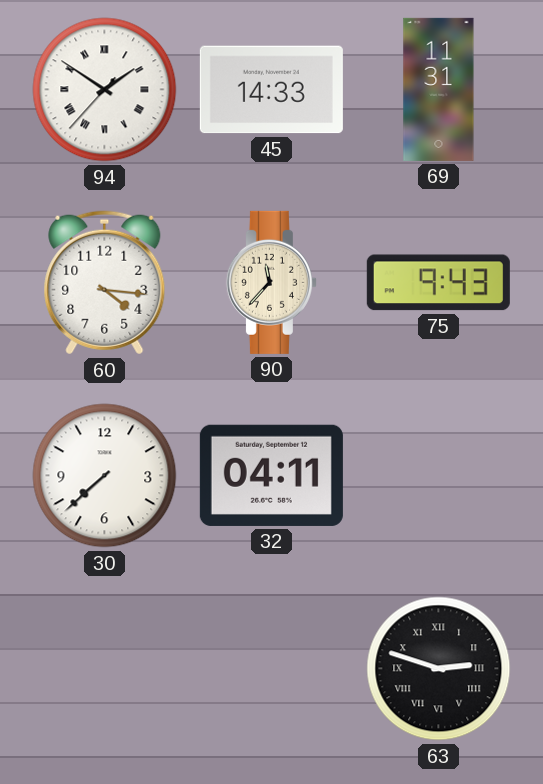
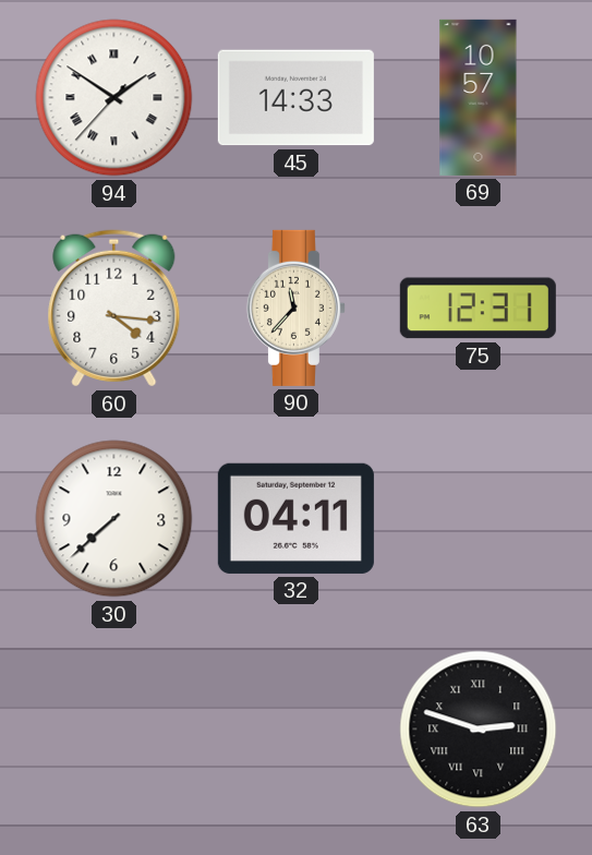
69: 11:31 -> 10:57 (479, 97)
75: 9:43 -> 12:31 (478, 309)
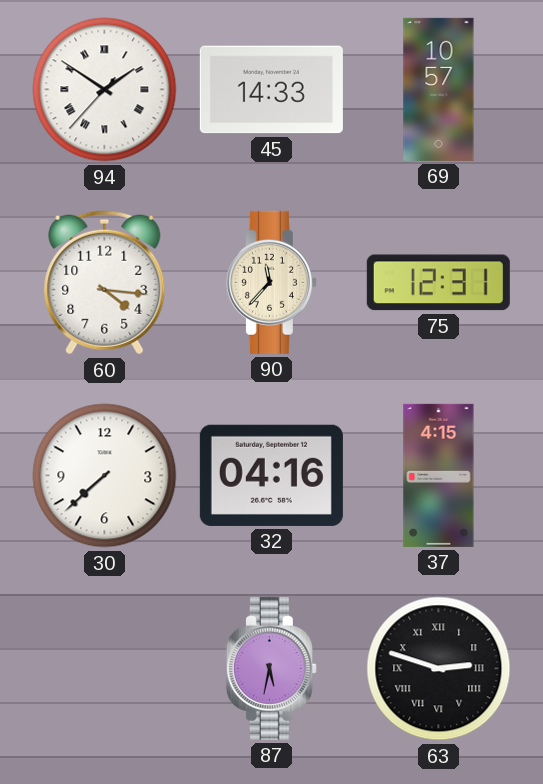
32: 04:11 -> 04:16 (271, 475)
37: none -> 4:15 (439, 475)
87: none -> 5:32 (271, 668)
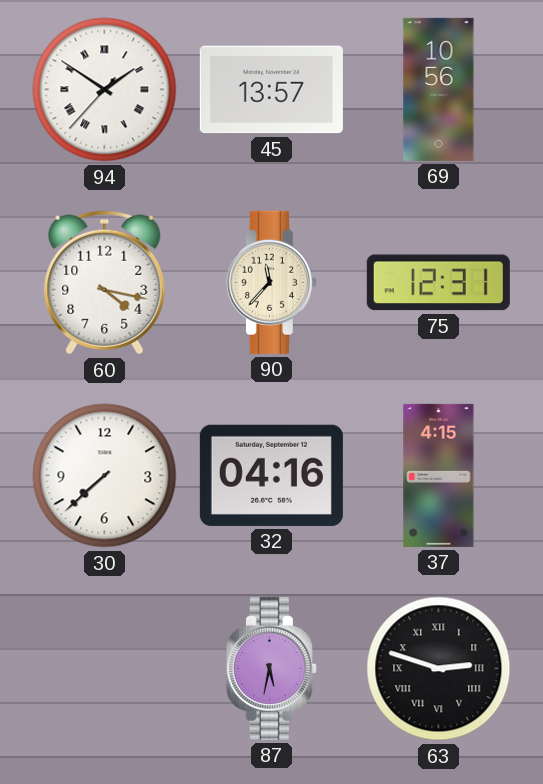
45: 14:33 -> 13:57 (271, 90)
69: 10:57 -> 10:56 (439, 89)
60: 4:16 -> 4:17 (105, 283)
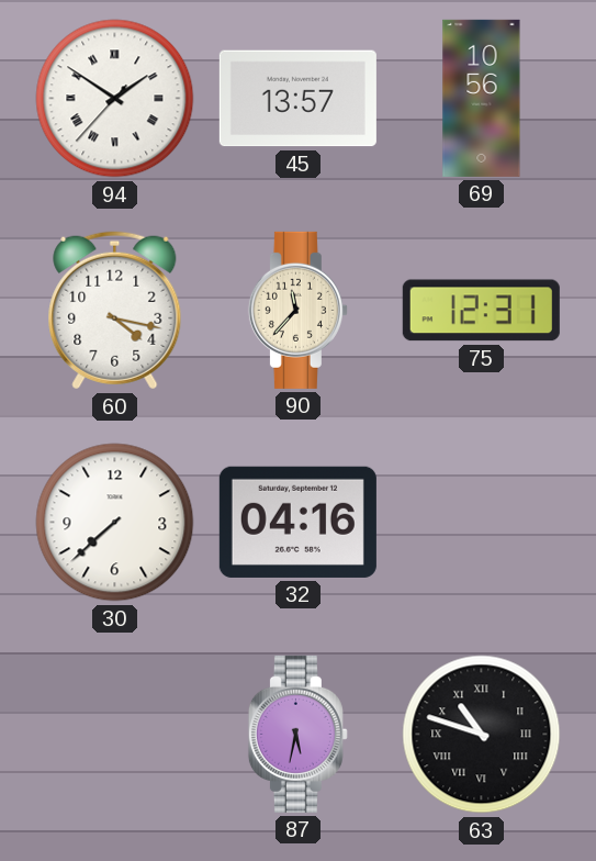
37: 4:15 -> none (439, 475)
63: 2:48 -> 10:48 (482, 735)
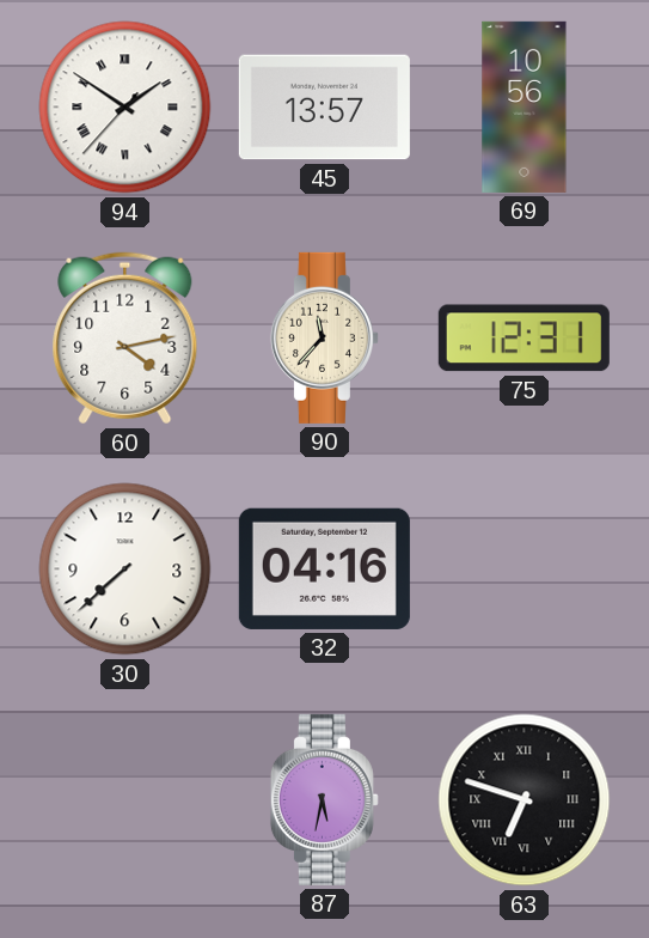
60: 4:17 -> 4:13 (125, 339)
63: 10:48 -> 6:48 (525, 800)
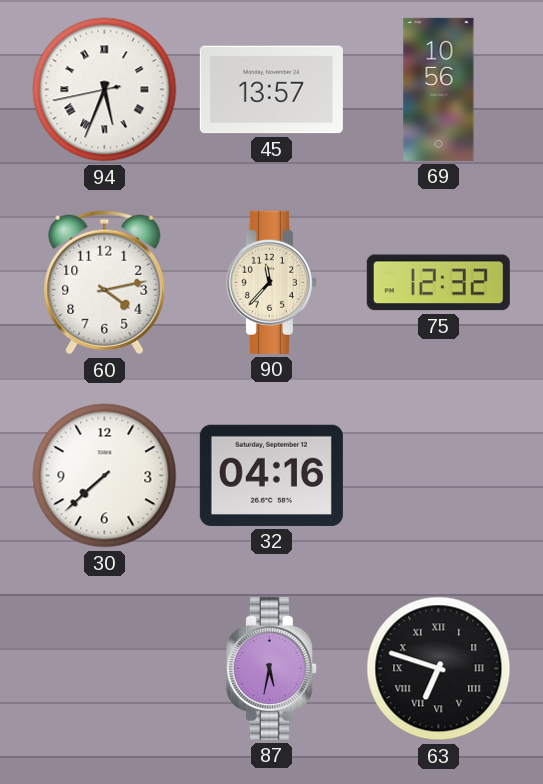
94: 1:50 -> 5:33 (105, 90)
75: 12:31 -> 12:32 (438, 283)
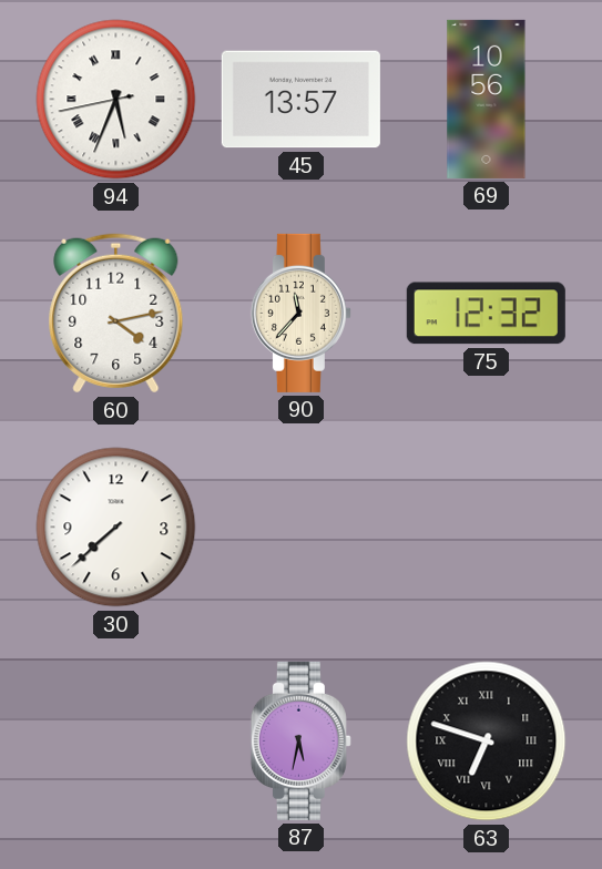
32: 04:16 -> none (271, 475)
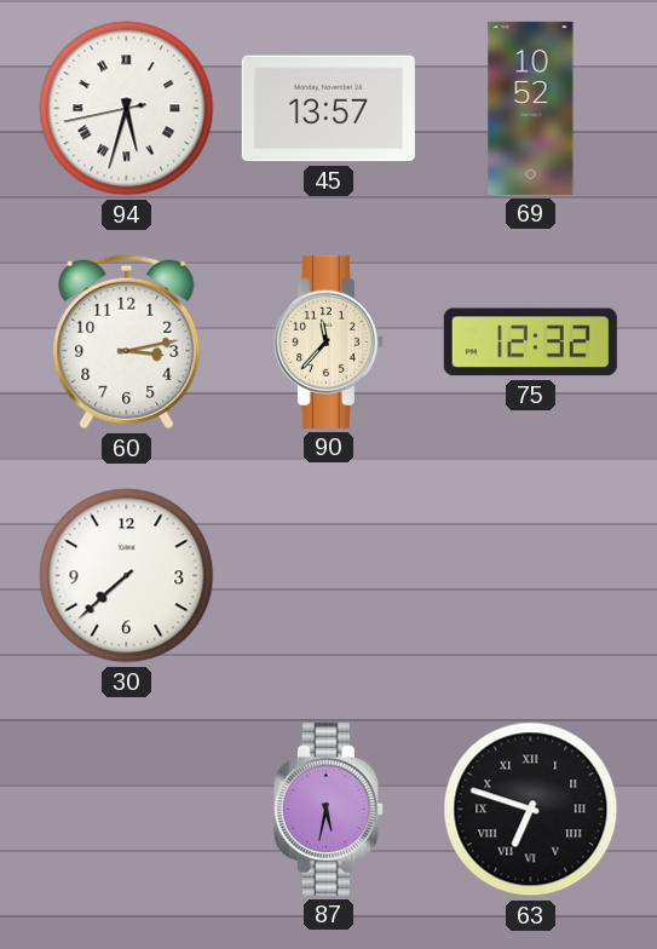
94: 5:33 -> 5:32 (127, 109)
69: 10:56 -> 10:52 (531, 108)
60: 4:13 -> 3:13 (127, 343)
